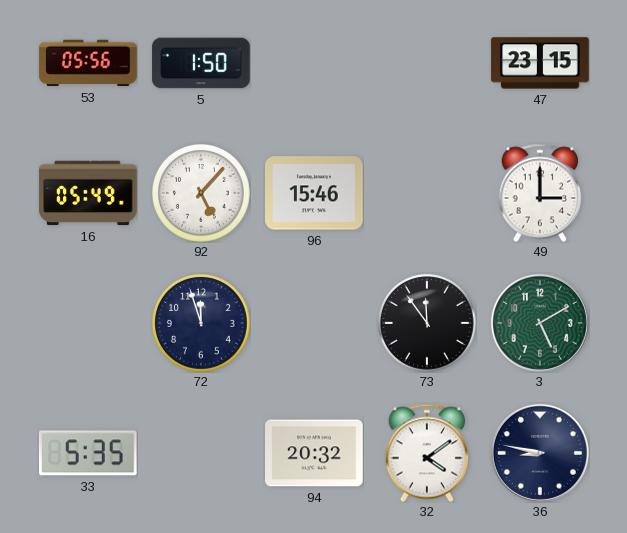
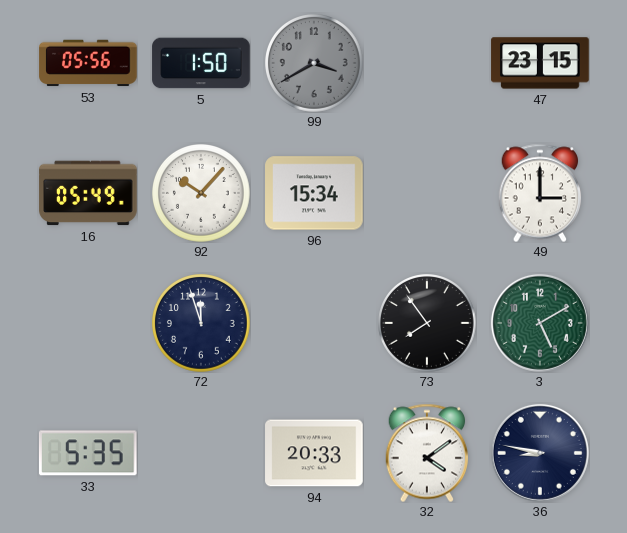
99: none -> 3:40 (315, 64)
92: 5:07 -> 10:07 (202, 194)
96: 15:46 -> 15:34 (314, 193)
73: 11:54 -> 7:54 (428, 324)
94: 20:32 -> 20:33 (314, 453)
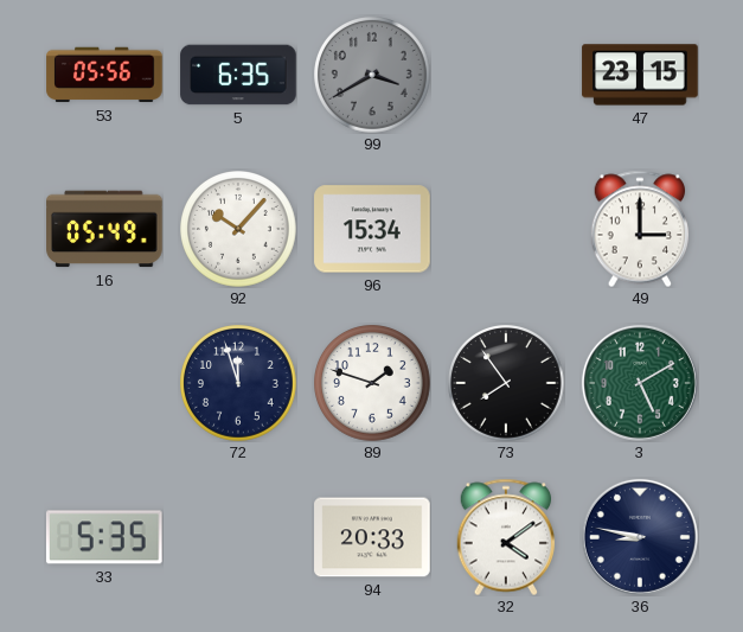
5: 1:50 -> 6:35 (238, 75)
89: none -> 1:48 (373, 384)
